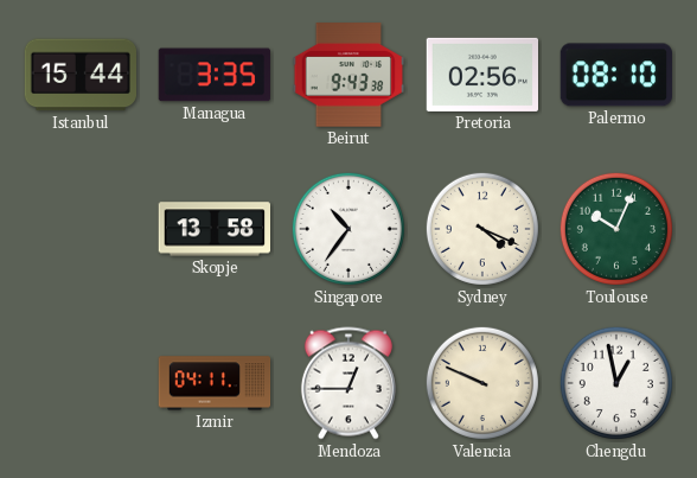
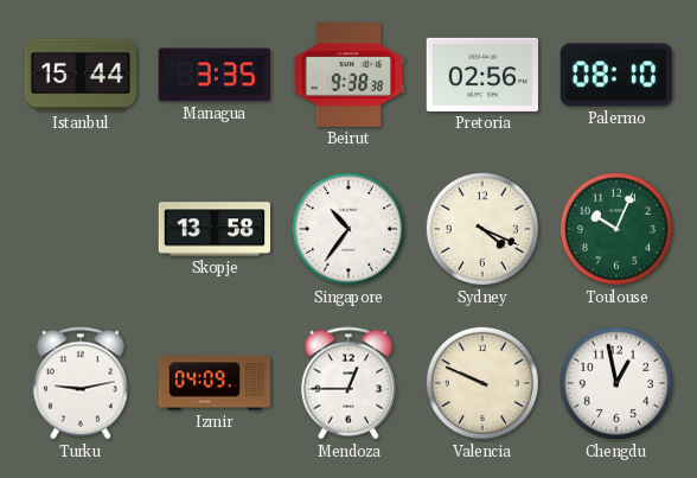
Beirut: 9:43 -> 9:38 (348, 75)
Turku: none -> 9:13 (81, 383)
Izmir: 04:11 -> 04:09 (215, 383)
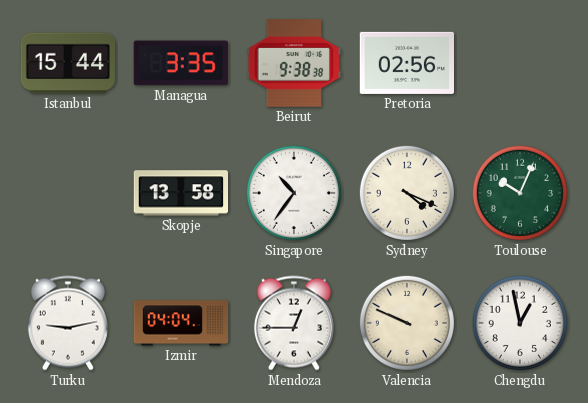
Palermo: 08:10 -> none (615, 75)
Izmir: 04:09 -> 04:04 (181, 323)
